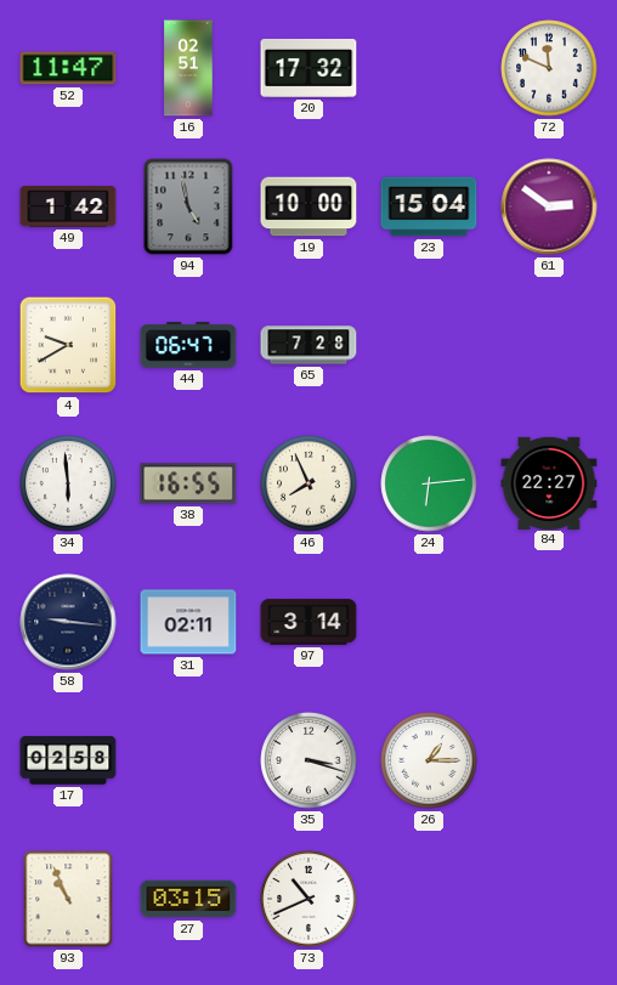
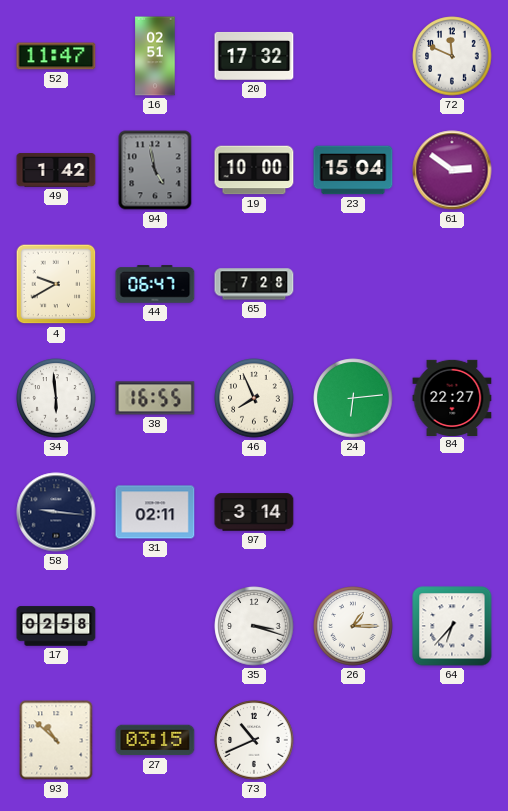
64: none -> 6:37 (452, 626)
93: 10:56 -> 10:52 (56, 740)
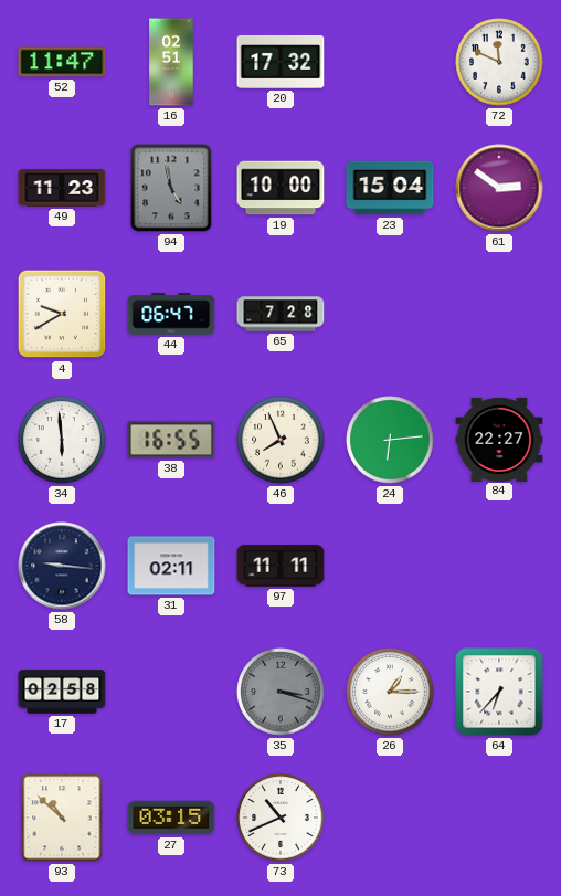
49: 1:42 -> 11:23 (62, 188)
97: 3:14 -> 11:11 (280, 566)
35 dial: white -> grey (280, 692)
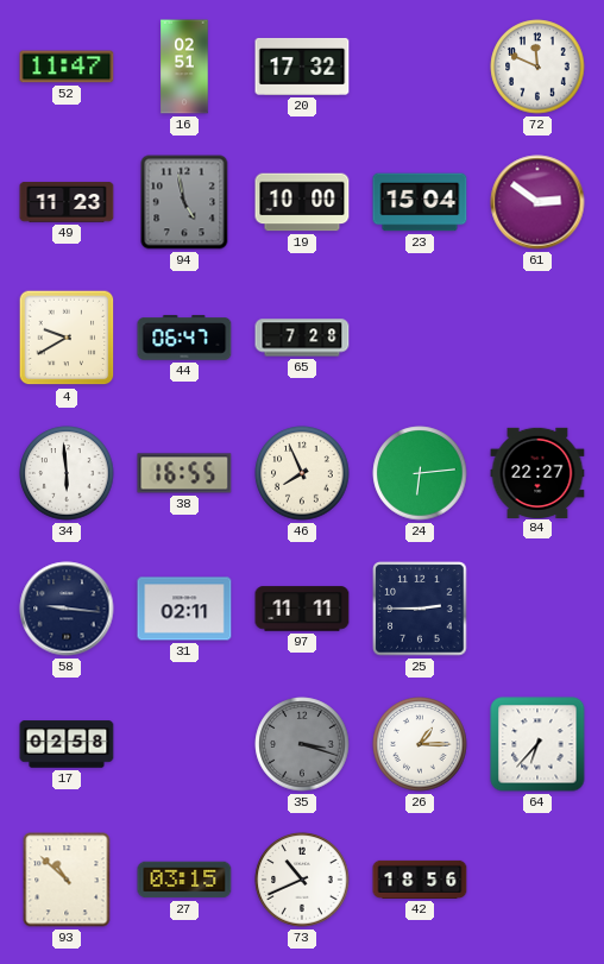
25: none -> 2:45 (420, 609)
42: none -> 18:56 (420, 880)
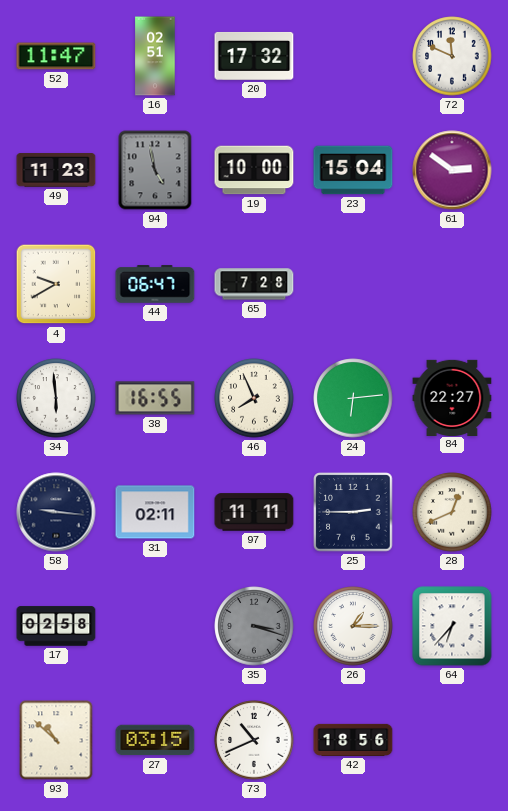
28: none -> 12:41 (452, 512)
